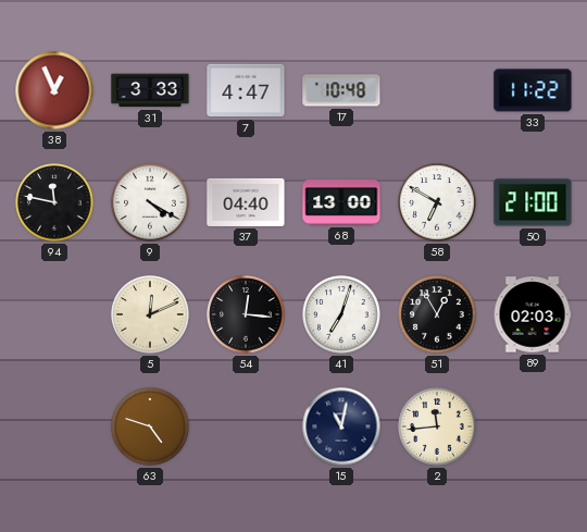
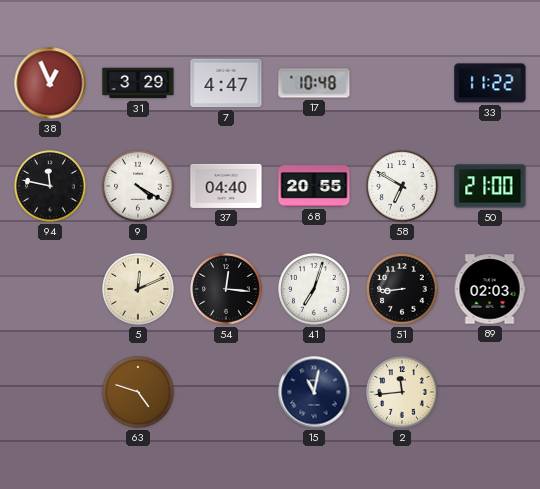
31: 3:33 -> 3:29 (138, 83)
68: 13:00 -> 20:55 (314, 186)
51: 12:55 -> 8:44 (402, 289)
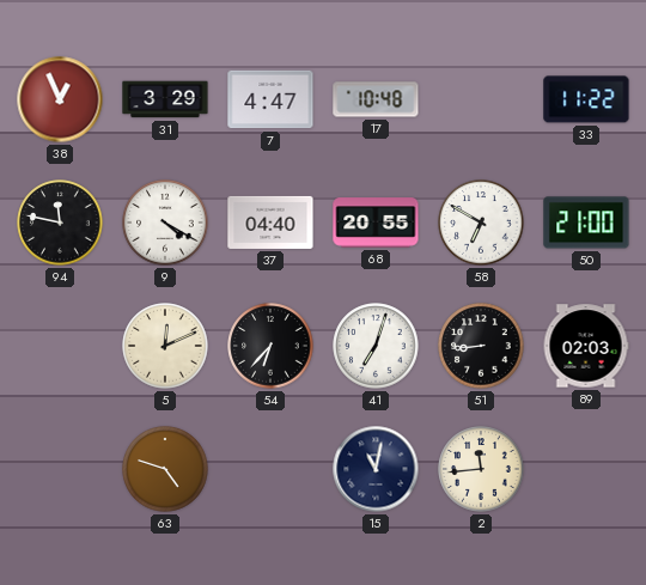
54: 12:16 -> 6:37 (270, 346)
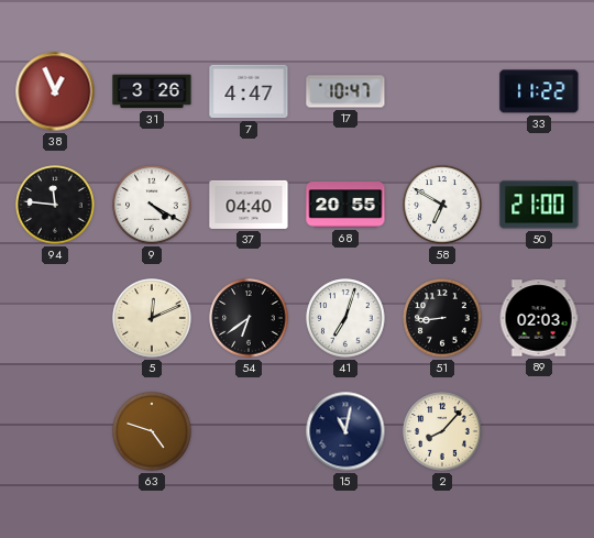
31: 3:29 -> 3:26 (152, 91)
17: 10:48 -> 10:47 (345, 91)
94: 11:47 -> 11:46 (55, 205)
54: 6:37 -> 6:39 (249, 318)
2: 11:44 -> 8:07 (442, 431)
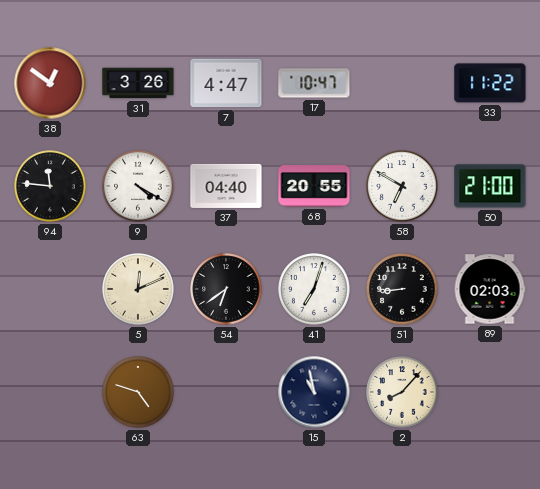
38: 12:56 -> 12:51 (50, 83)
15: 11:02 -> 10:58 (314, 392)
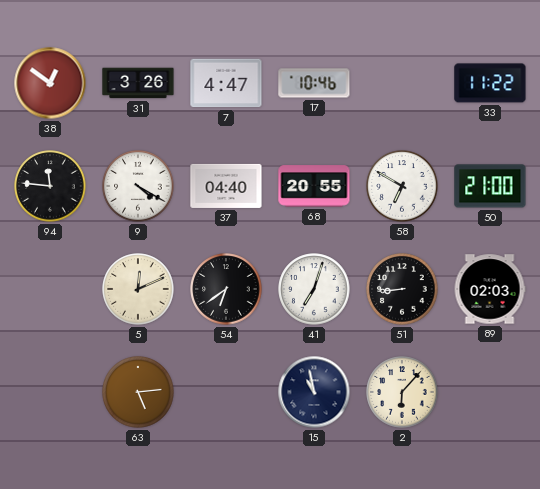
17: 10:47 -> 10:46 (314, 83)
63: 4:48 -> 5:14 (138, 392)
2: 8:07 -> 6:07 (402, 392)
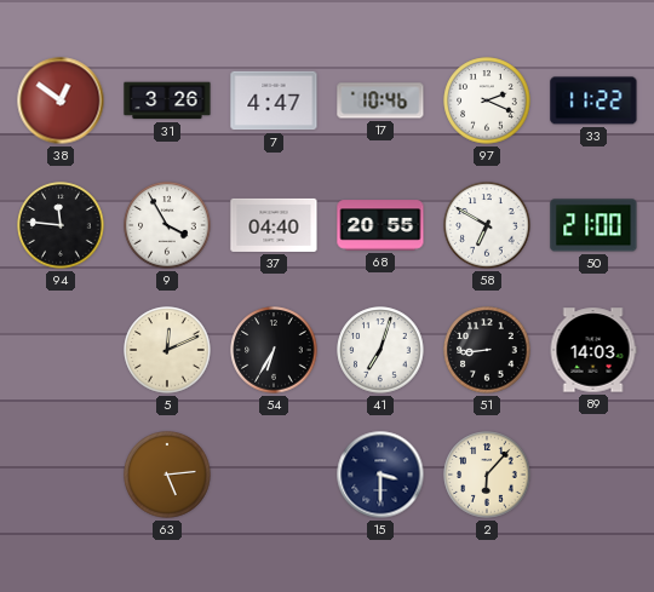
97: none -> 2:19 (487, 100)
9: 4:20 -> 3:55 (167, 225)
54: 6:39 -> 6:35 (274, 350)
89: 02:03 -> 14:03 (593, 350)
15: 10:58 -> 3:30 (380, 475)
